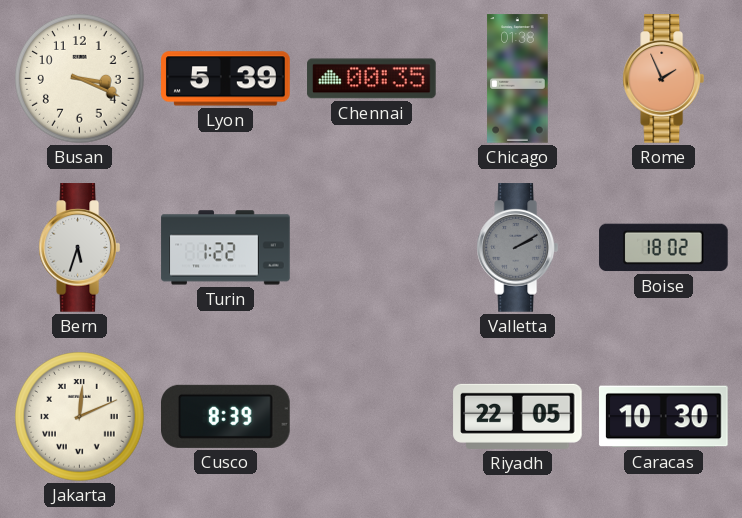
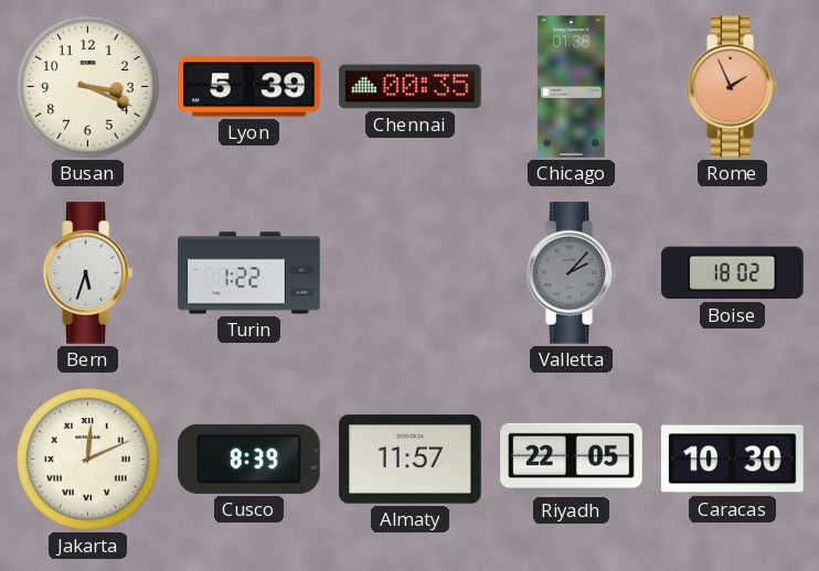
Valletta: 2:10 -> 2:07 (571, 273)
Almaty: none -> 11:57 (411, 460)
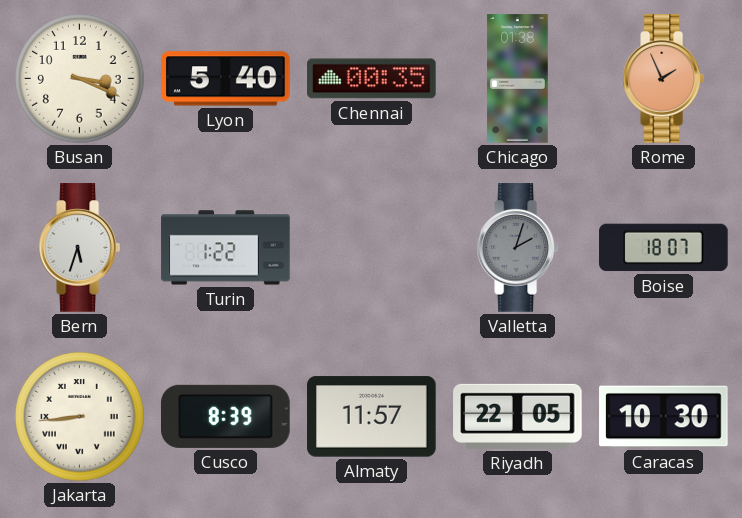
Lyon: 5:39 -> 5:40 (226, 79)
Valletta: 2:07 -> 2:03 (517, 248)
Boise: 18:02 -> 18:07 (664, 248)
Jakarta: 12:11 -> 8:44 (80, 417)
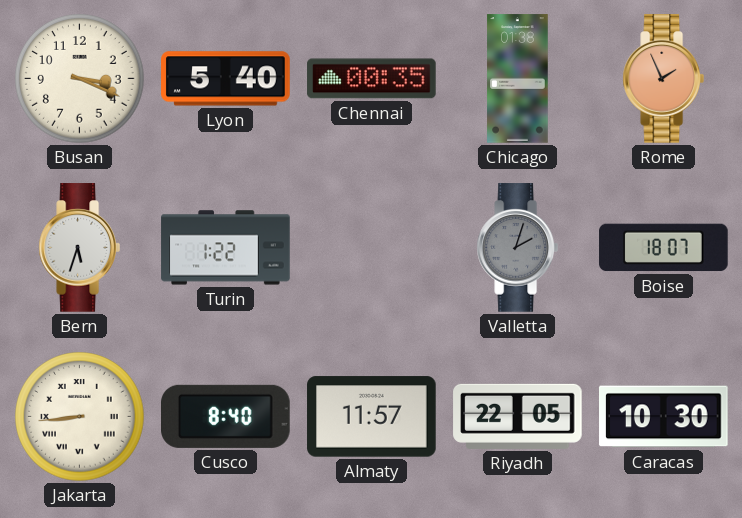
Cusco: 8:39 -> 8:40 (226, 416)
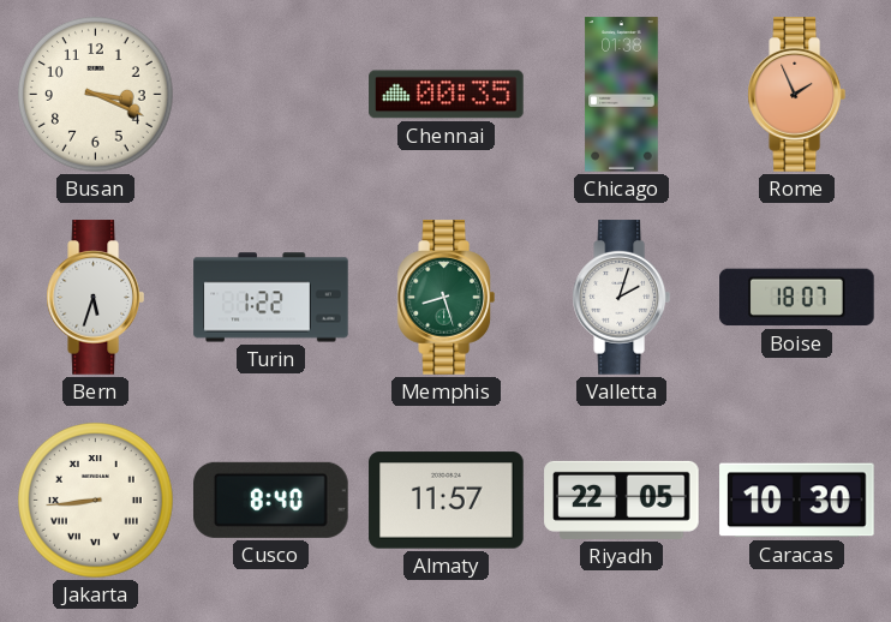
Lyon: 5:40 -> none (226, 79)
Memphis: none -> 8:27 (445, 298)
Valletta dial: grey -> white (621, 298)
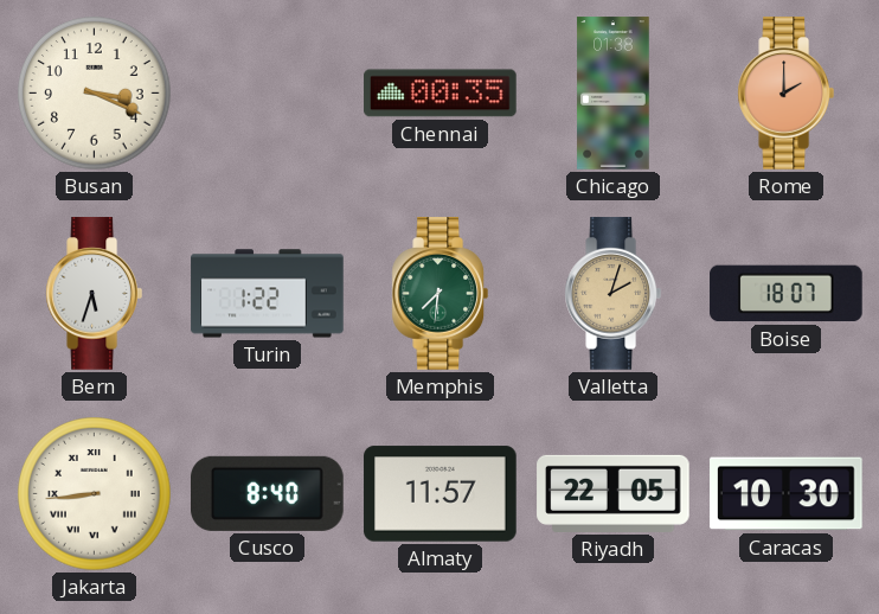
Rome: 1:56 -> 2:00 (785, 94)
Memphis: 8:27 -> 7:31 (439, 294)
Valletta dial: white -> champagne (612, 294)
